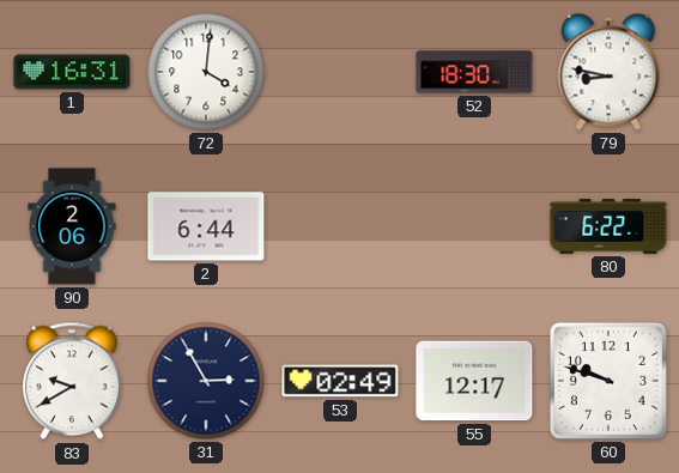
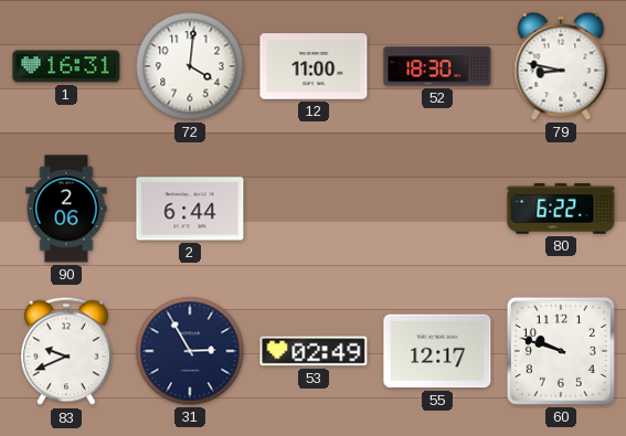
12: none -> 11:00 (314, 66)
83: 9:40 -> 9:41 (66, 351)
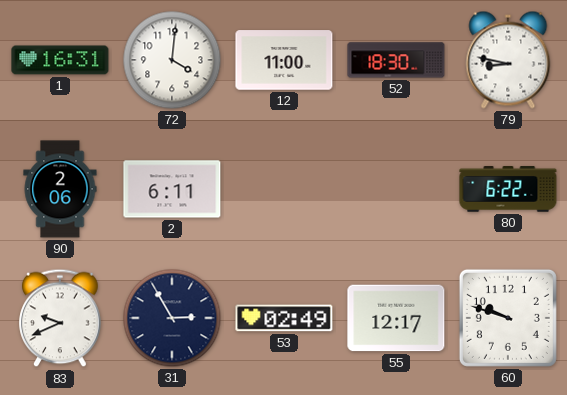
2: 6:44 -> 6:11 (172, 189)
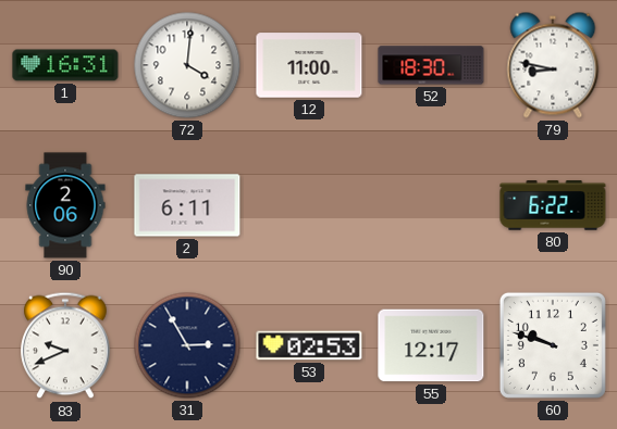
53: 02:49 -> 02:53 (309, 345)
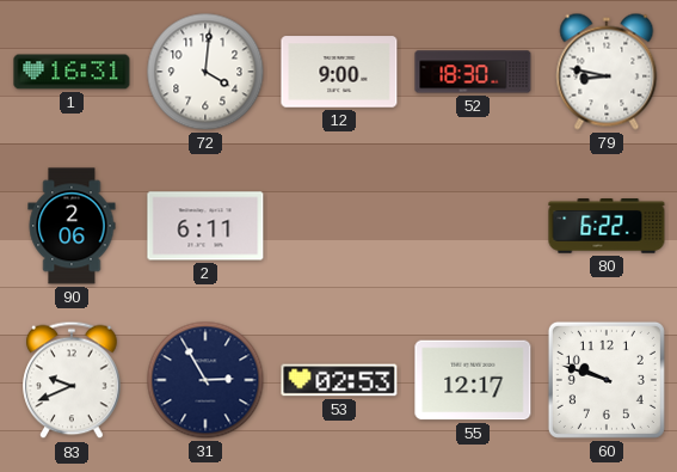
12: 11:00 -> 9:00 (339, 72)
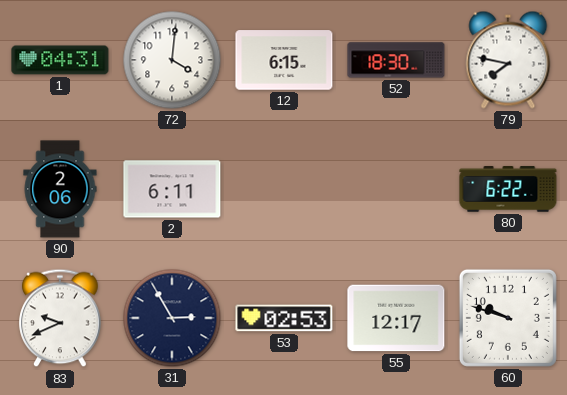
1: 16:31 -> 04:31 (60, 60)
12: 9:00 -> 6:15 (284, 60)
79: 8:47 -> 7:47 (508, 60)
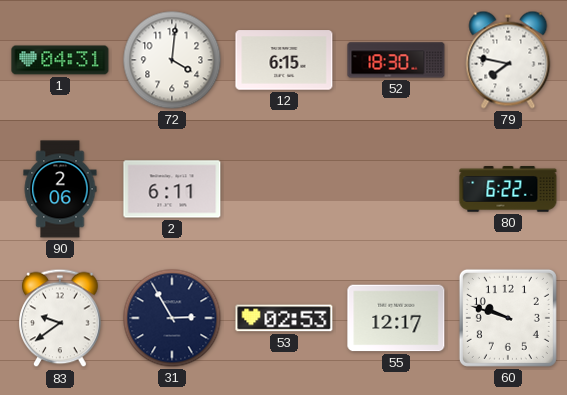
83: 9:41 -> 9:39 (60, 318)
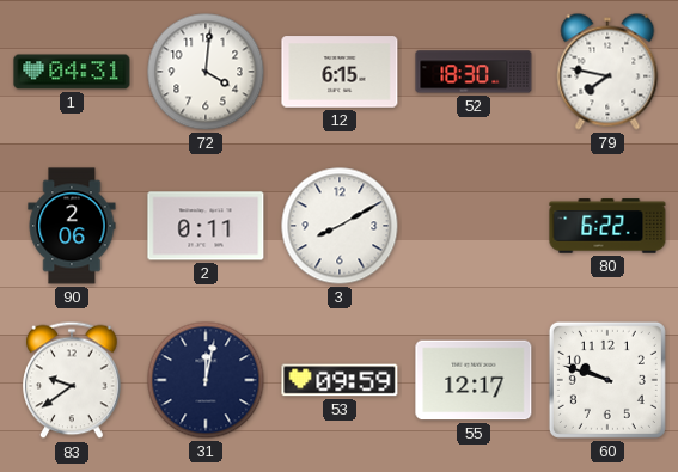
2: 6:11 -> 0:11 (206, 226)
3: none -> 8:10 (340, 226)
31: 2:55 -> 12:02 (206, 380)
53: 02:53 -> 09:59 (340, 380)
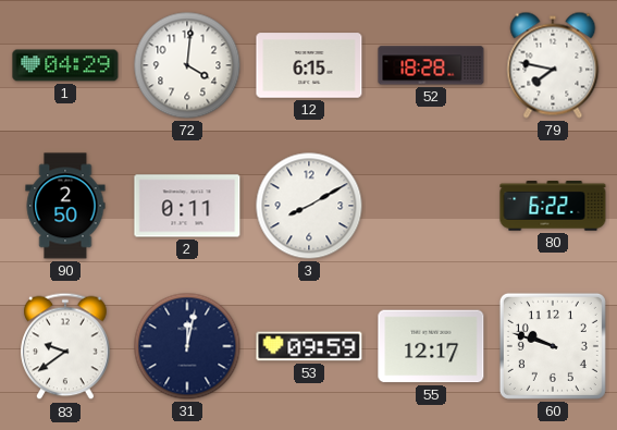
1: 04:31 -> 04:29 (65, 65)
52: 18:30 -> 18:28 (431, 65)
90: 2:06 -> 2:50 (65, 206)
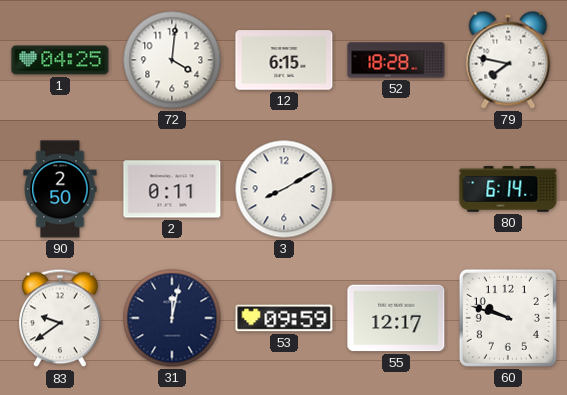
1: 04:29 -> 04:25 (60, 60)
80: 6:22 -> 6:14 (508, 189)
